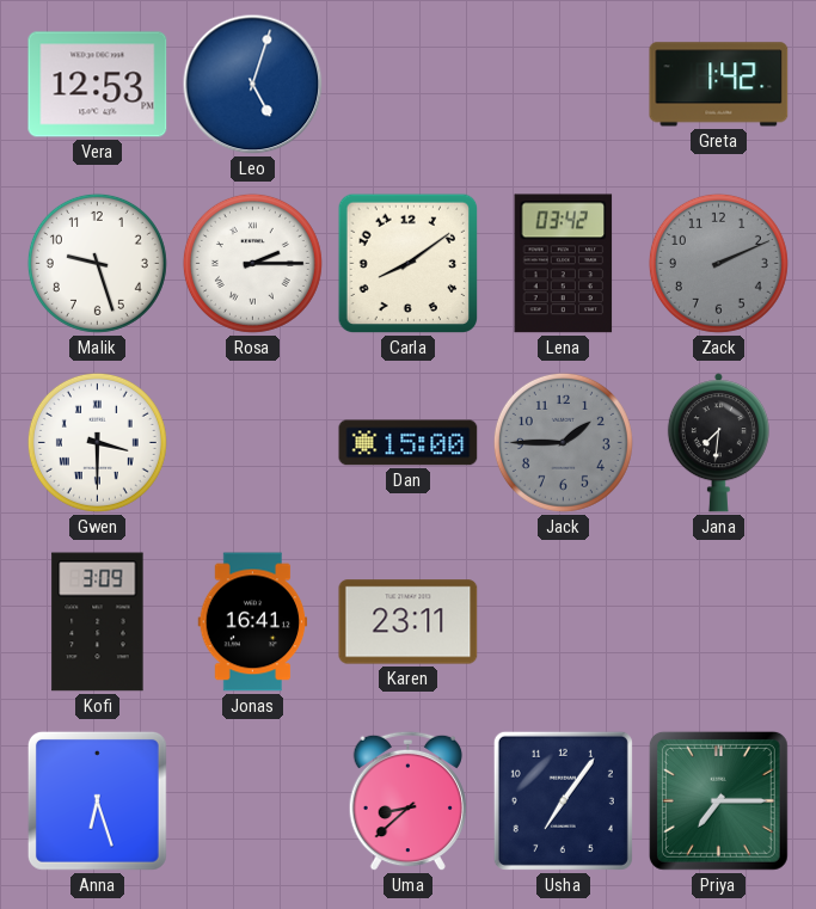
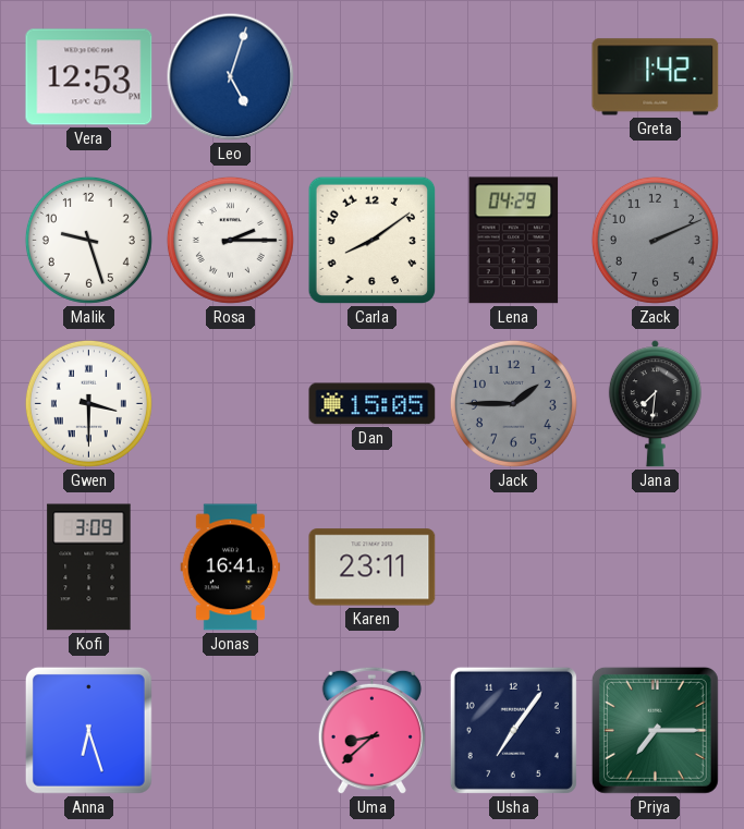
Lena: 03:42 -> 04:29 (514, 241)
Dan: 15:00 -> 15:05 (373, 404)
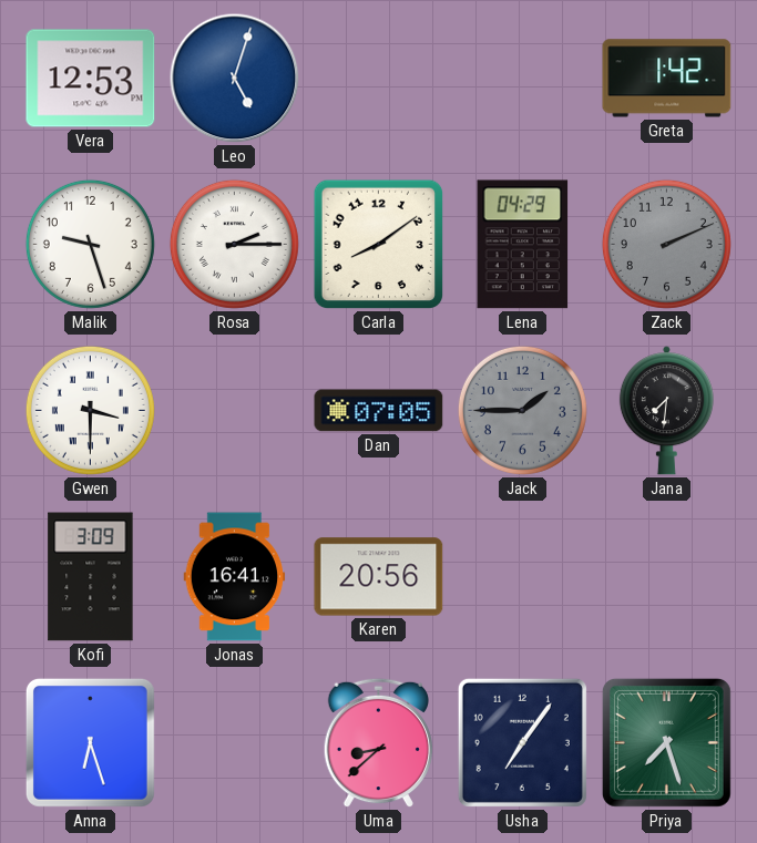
Dan: 15:05 -> 07:05 (379, 411)
Karen: 23:11 -> 20:56 (379, 577)
Priya: 7:15 -> 7:27 (666, 742)
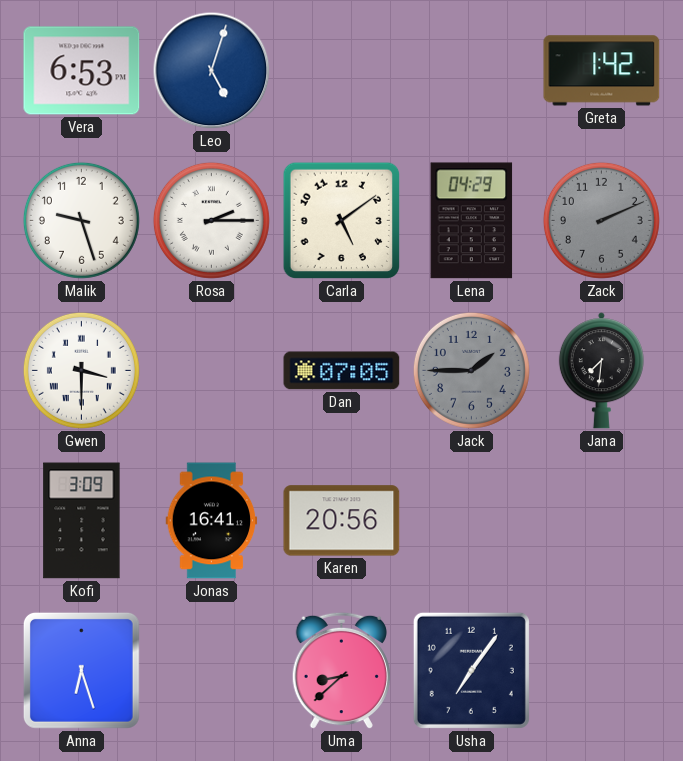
Vera: 12:53 -> 6:53 (82, 71)
Carla: 8:09 -> 5:09 (342, 221)
Priya: 7:27 -> none (666, 742)
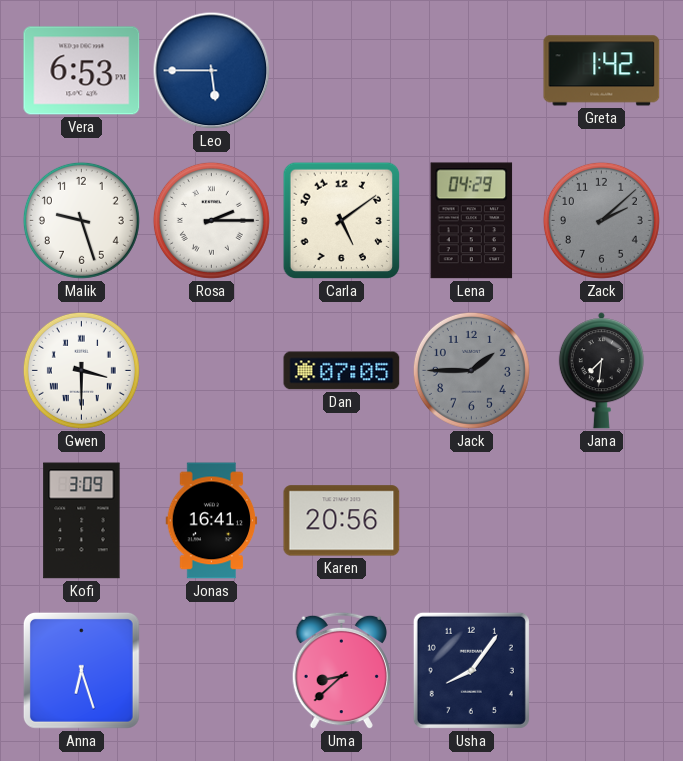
Leo: 5:03 -> 5:45 (212, 71)
Zack: 2:11 -> 2:08 (601, 220)
Usha: 7:06 -> 8:06 (471, 670)
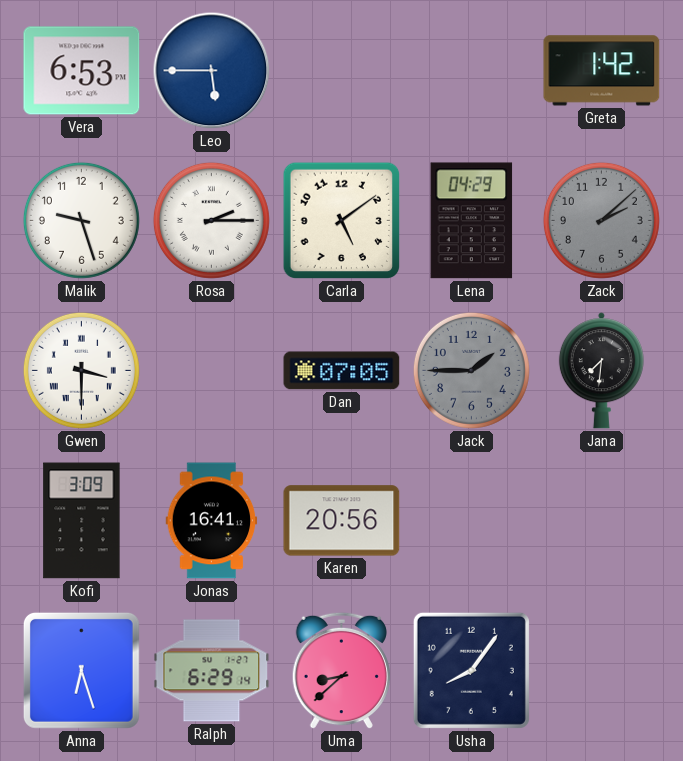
Ralph: none -> 6:29 (212, 671)
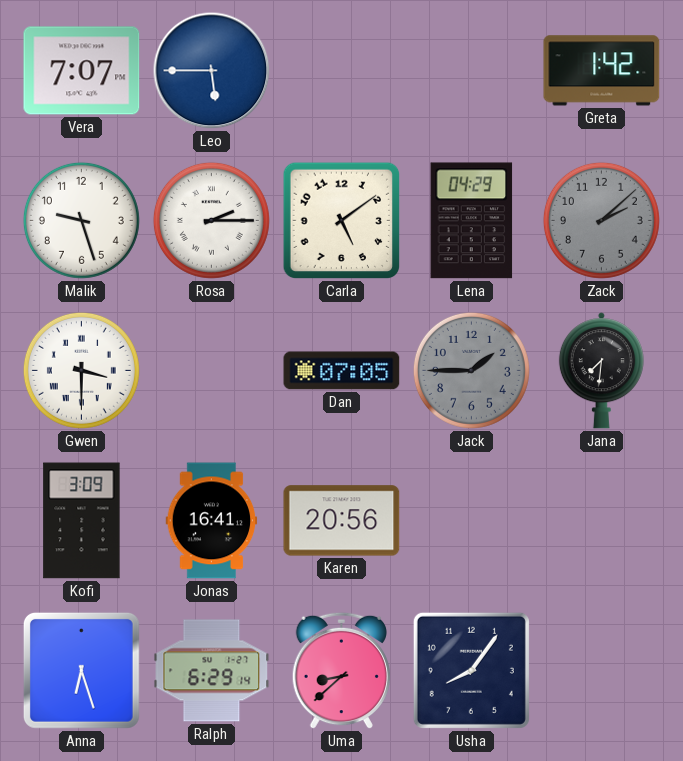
Vera: 6:53 -> 7:07 (82, 71)
